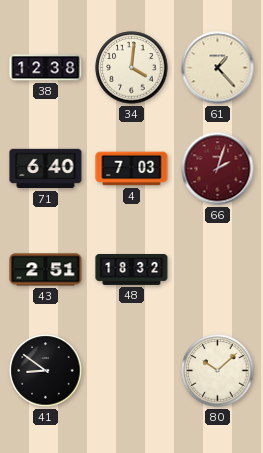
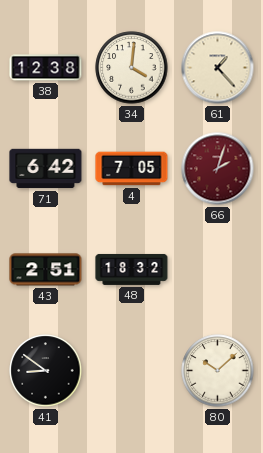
71: 6:40 -> 6:42 (46, 169)
4: 7:03 -> 7:05 (132, 169)
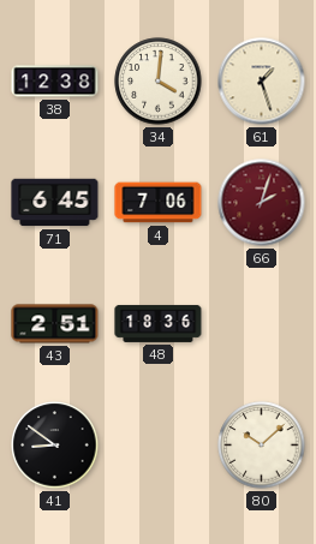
61: 1:23 -> 1:27 (262, 82)
71: 6:42 -> 6:45 (55, 203)
4: 7:05 -> 7:06 (159, 203)
48: 18:32 -> 18:36 (159, 323)
